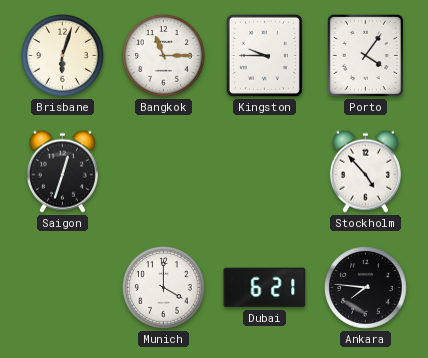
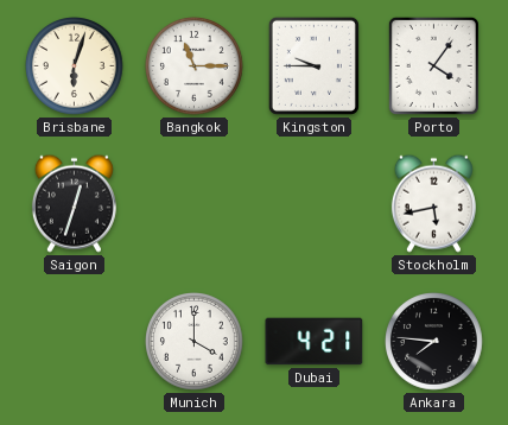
Stockholm: 4:53 -> 5:43 (433, 203)
Dubai: 6:21 -> 4:21 (315, 342)
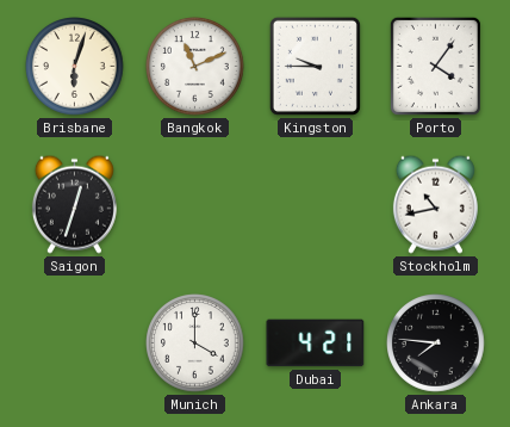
Bangkok: 11:15 -> 11:11 (195, 67)
Stockholm: 5:43 -> 10:43 (435, 204)
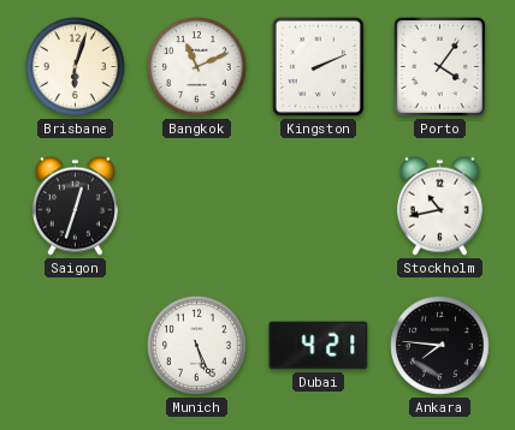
Kingston: 9:45 -> 2:11 (318, 66)
Munich: 4:00 -> 5:26 (197, 346)
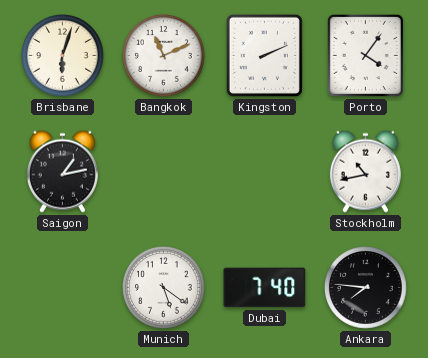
Saigon: 12:33 -> 1:13 (62, 171)
Munich: 5:26 -> 5:21 (164, 288)
Dubai: 4:21 -> 7:40 (265, 288)
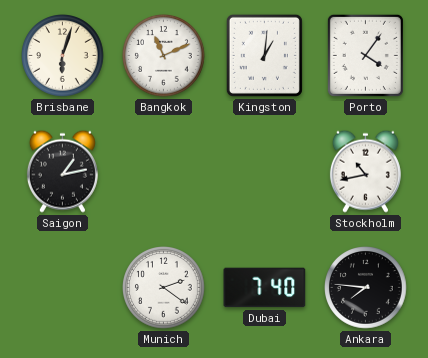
Kingston: 2:11 -> 1:01 (264, 55)
Munich: 5:21 -> 2:21 (164, 288)
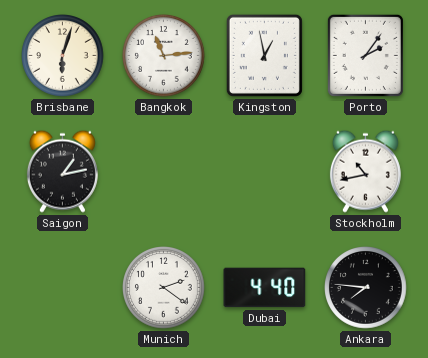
Bangkok: 11:11 -> 11:14 (164, 56)
Kingston: 1:01 -> 12:58 (264, 55)
Porto: 4:06 -> 2:06 (365, 55)
Dubai: 7:40 -> 4:40 (265, 288)
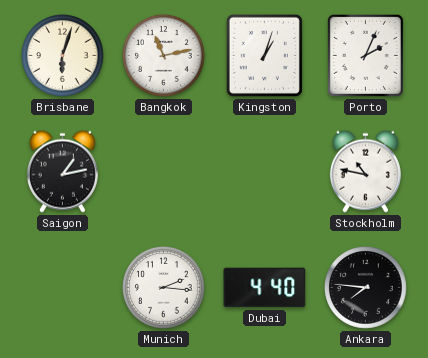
Bangkok: 11:14 -> 11:13 (164, 56)
Kingston: 12:58 -> 1:03 (264, 55)
Porto: 2:06 -> 2:04 (365, 55)
Stockholm: 10:43 -> 10:47 (365, 171)
Munich: 2:21 -> 2:16 (164, 288)
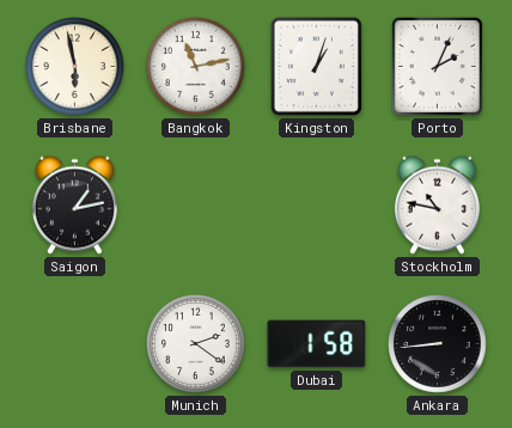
Brisbane: 6:03 -> 5:58 (75, 67)
Munich: 2:16 -> 2:21 (196, 344)
Dubai: 4:40 -> 1:58 (317, 344)
Ankara: 7:46 -> 8:44 (438, 344)
